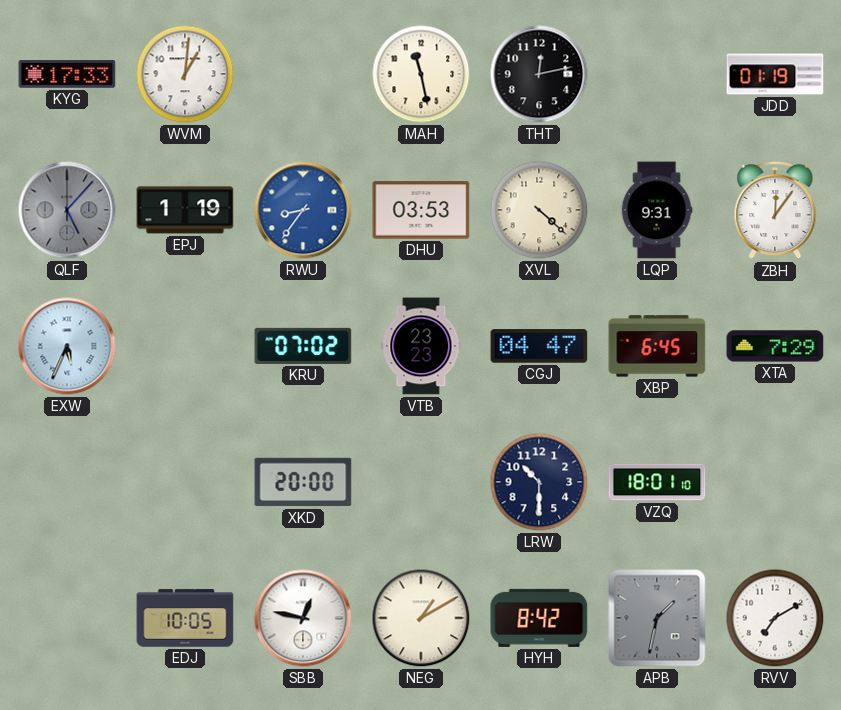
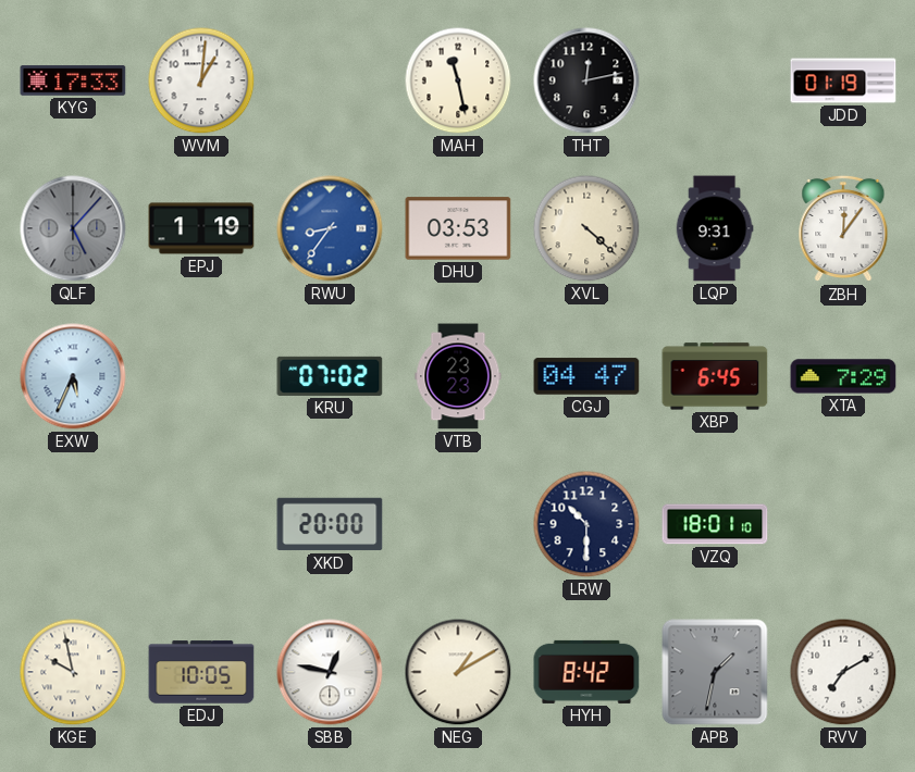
KGE: none -> 9:58 (73, 672)
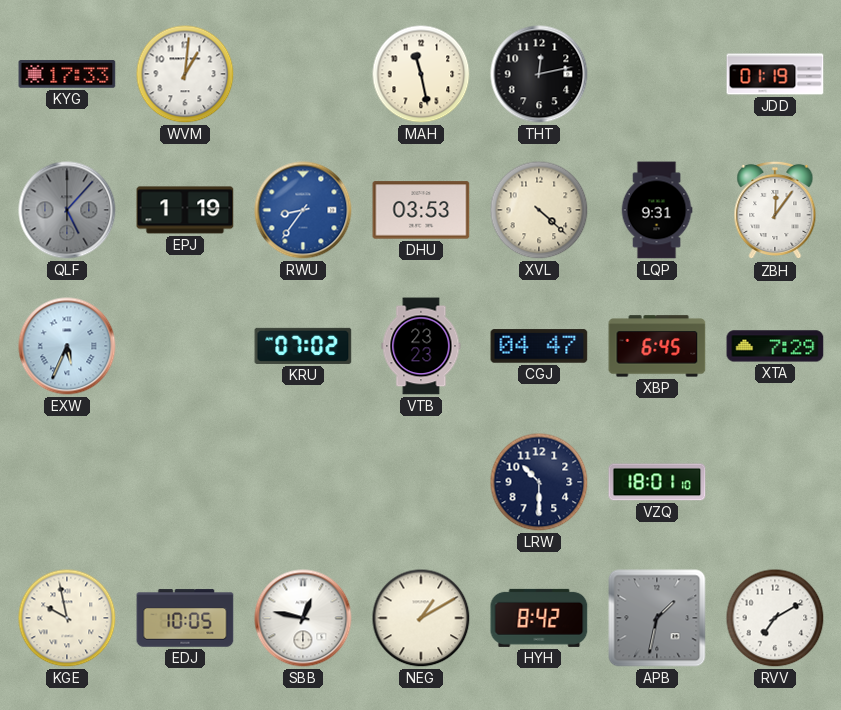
XKD: 20:00 -> none (330, 524)
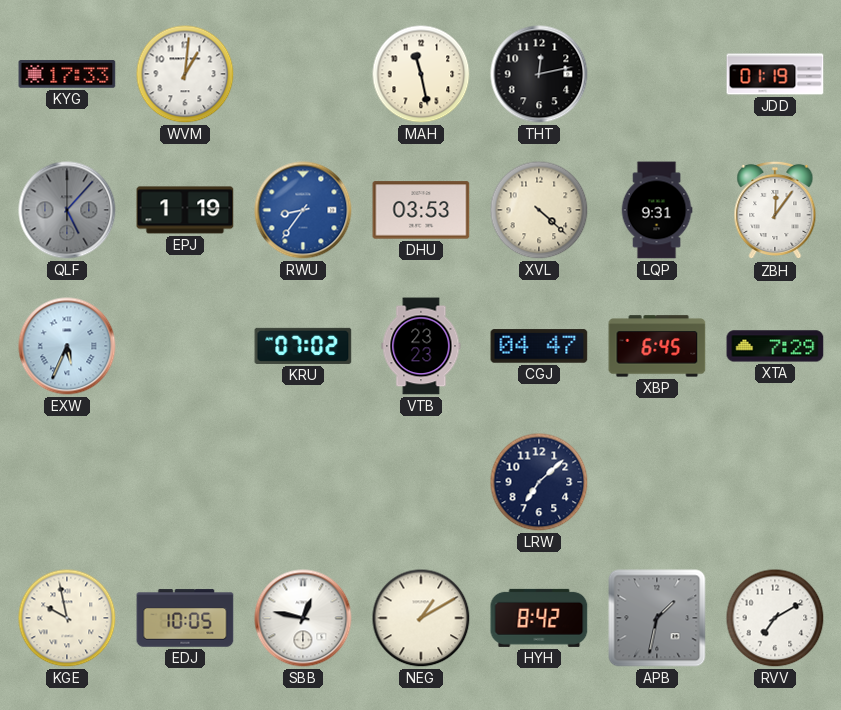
LRW: 10:30 -> 7:08 (539, 482)
VZQ: 18:01 -> none (657, 482)
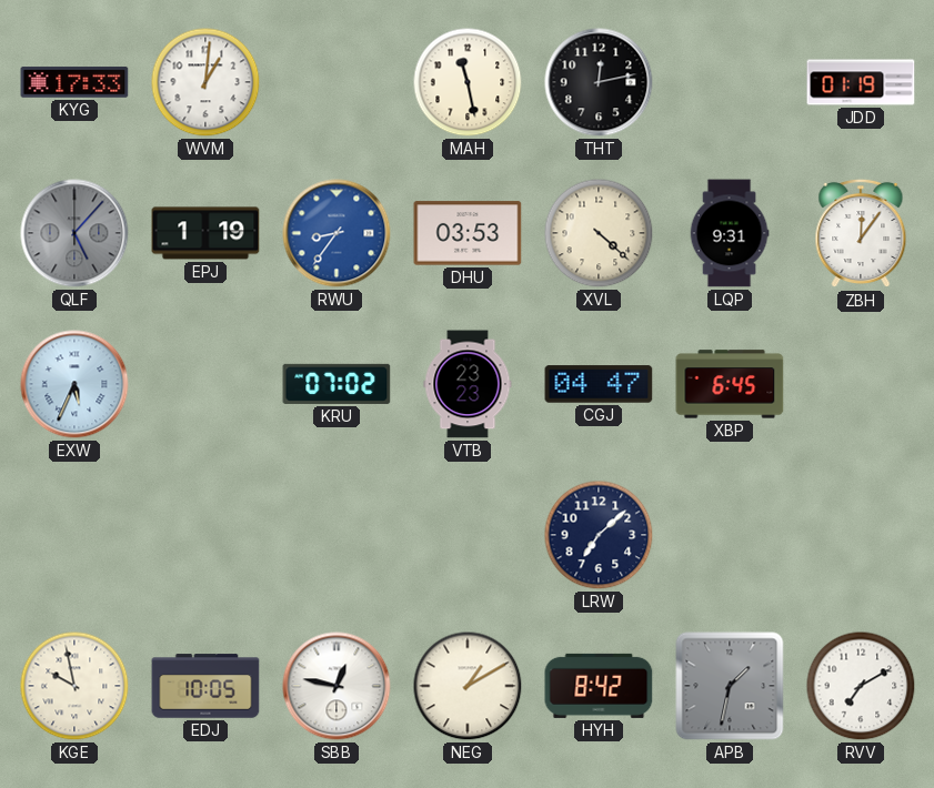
XTA: 7:29 -> none (775, 346)
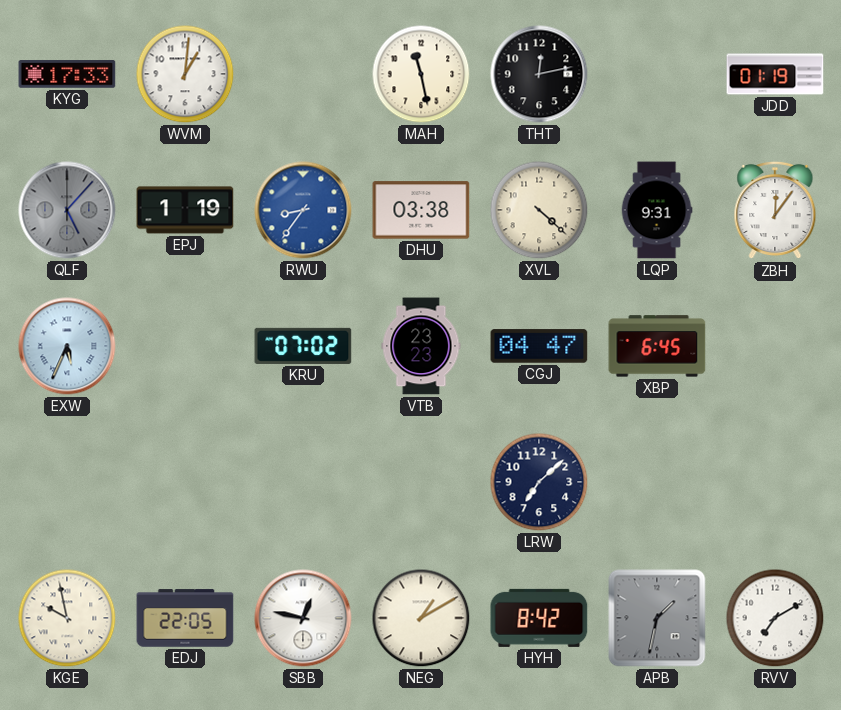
DHU: 03:53 -> 03:38 (421, 210)
EDJ: 10:05 -> 22:05 (185, 618)
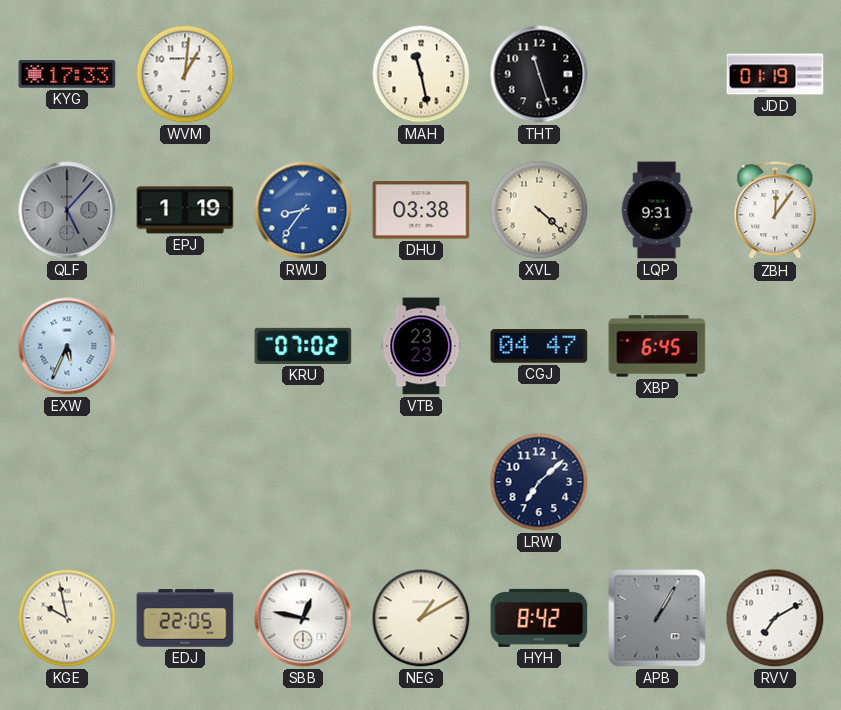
THT: 12:13 -> 11:27 (539, 74)
APB: 1:32 -> 1:05 (657, 618)
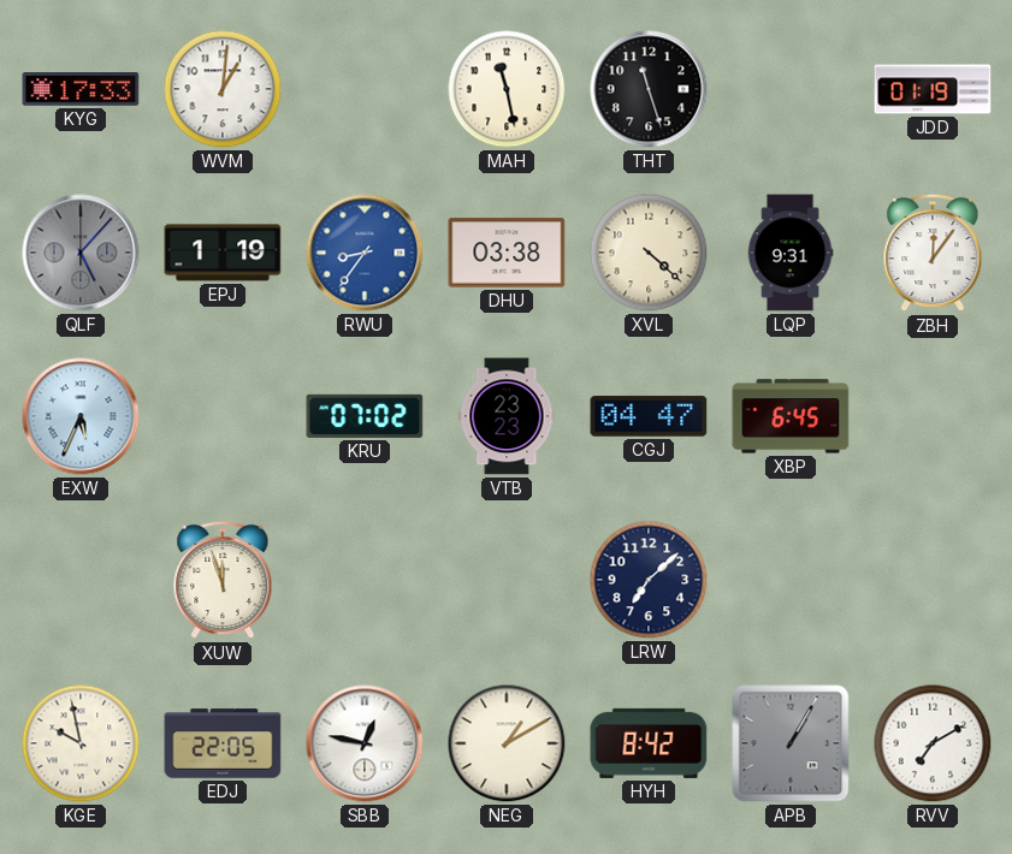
XUW: none -> 11:57 (223, 580)
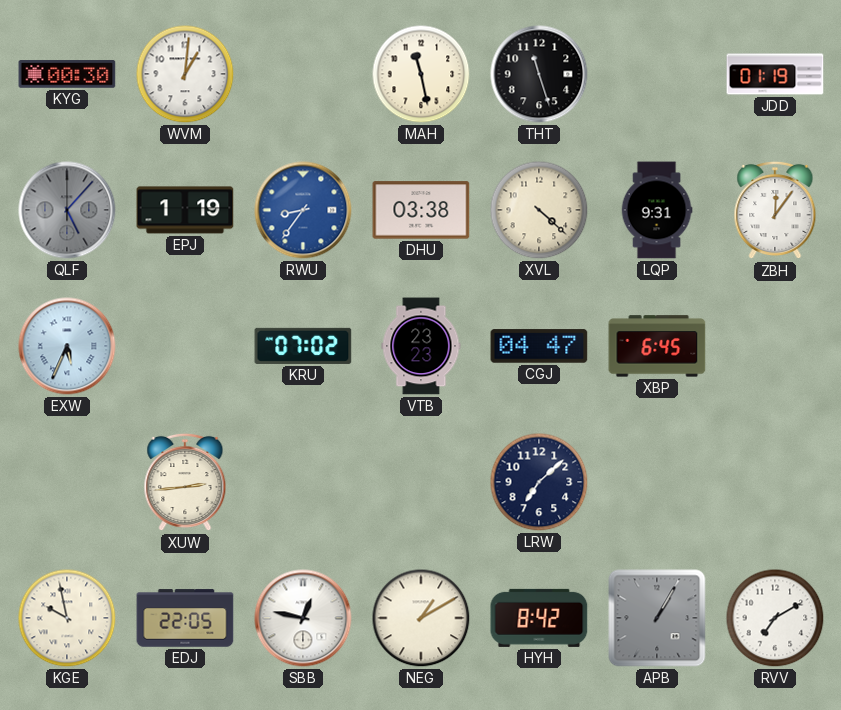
KYG: 17:33 -> 00:30 (67, 74)
XUW: 11:57 -> 2:44 (185, 482)
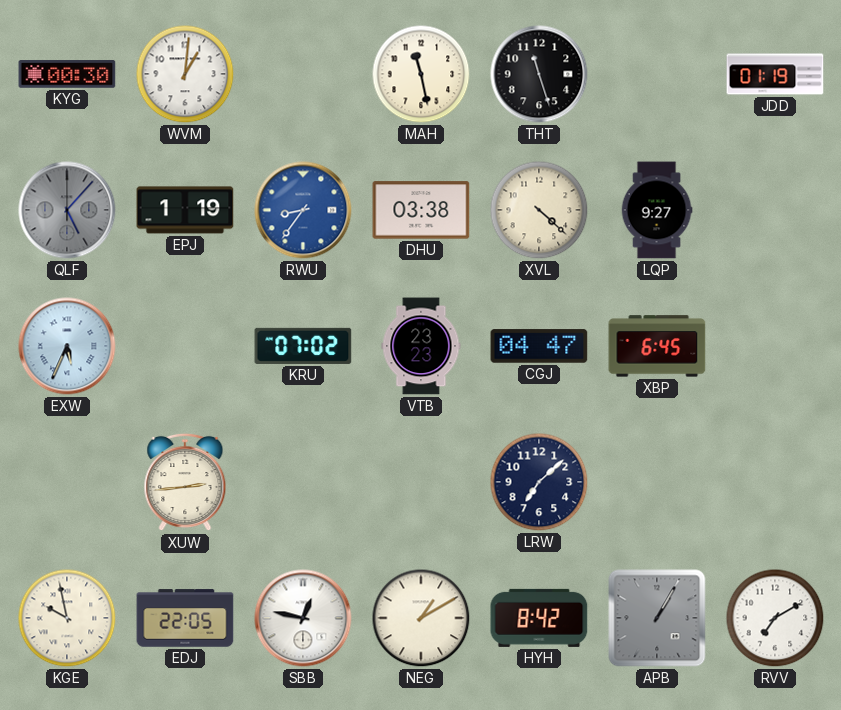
LQP: 9:31 -> 9:27 (657, 210)
ZBH: 12:06 -> none (775, 210)
